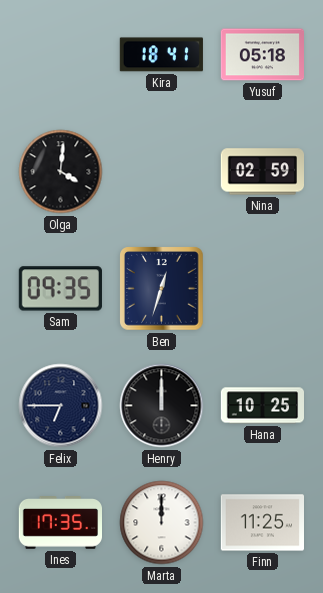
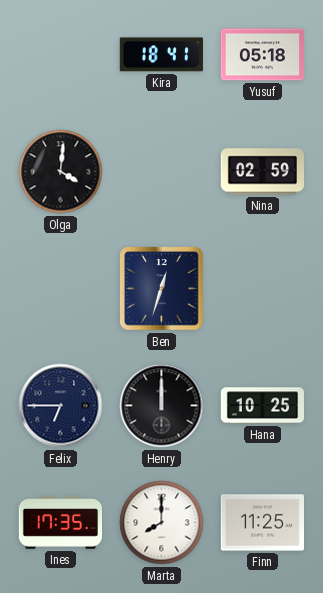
Sam: 09:35 -> none (60, 289)
Marta: 12:00 -> 8:00 (162, 523)
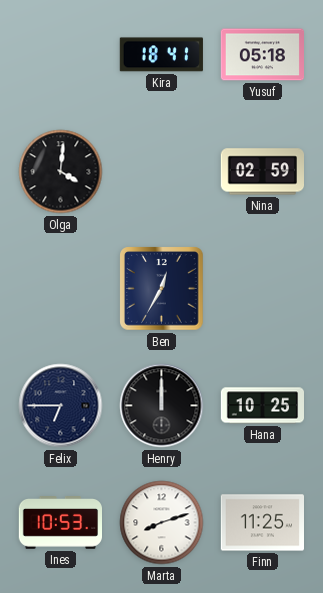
Ben: 12:33 -> 12:35 (162, 289)
Ines: 17:35 -> 10:53 (60, 523)
Marta: 8:00 -> 8:12 (162, 523)
